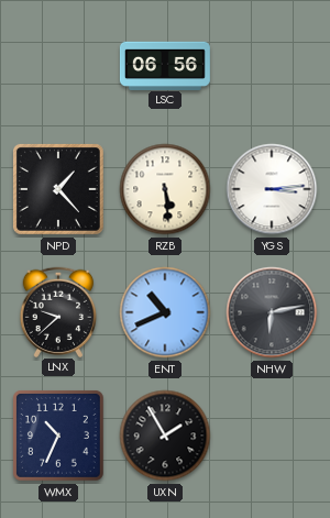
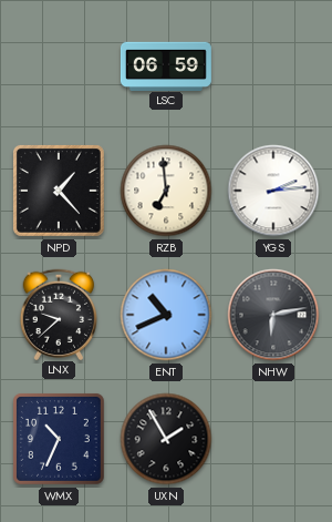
LSC: 06:56 -> 06:59 (166, 65)
RZB: 5:29 -> 6:59 (166, 191)
YGS: 3:14 -> 2:14 (273, 191)
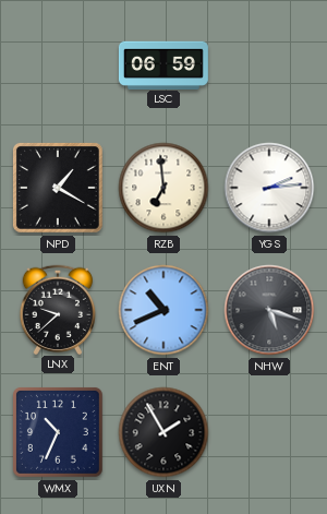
NPD: 1:23 -> 1:20 (58, 188)
NHW: 6:13 -> 5:18 (269, 310)
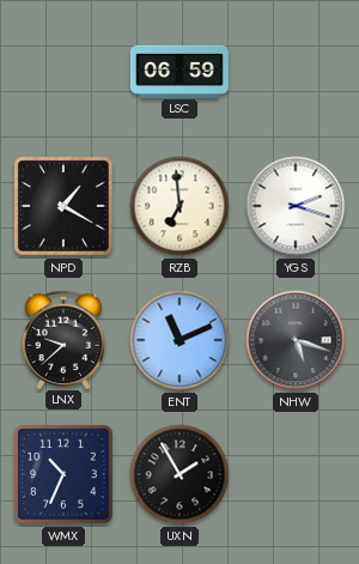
YGS: 2:14 -> 2:18 (296, 206)
ENT: 10:41 -> 11:11 (180, 340)
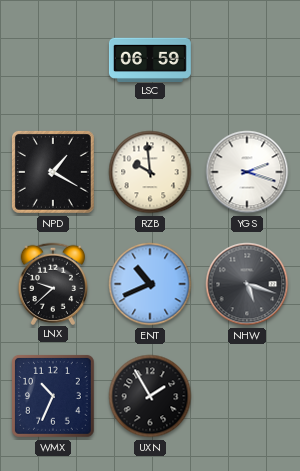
RZB: 6:59 -> 9:59 (150, 172)
ENT: 11:11 -> 10:41 (150, 284)
